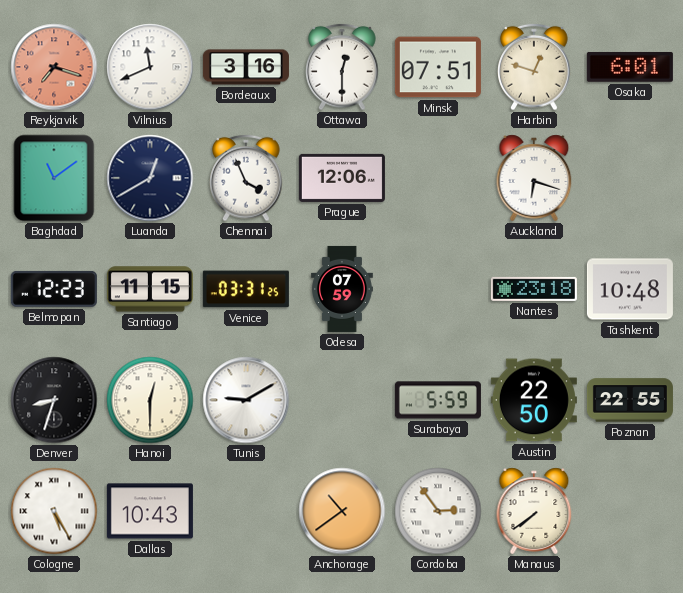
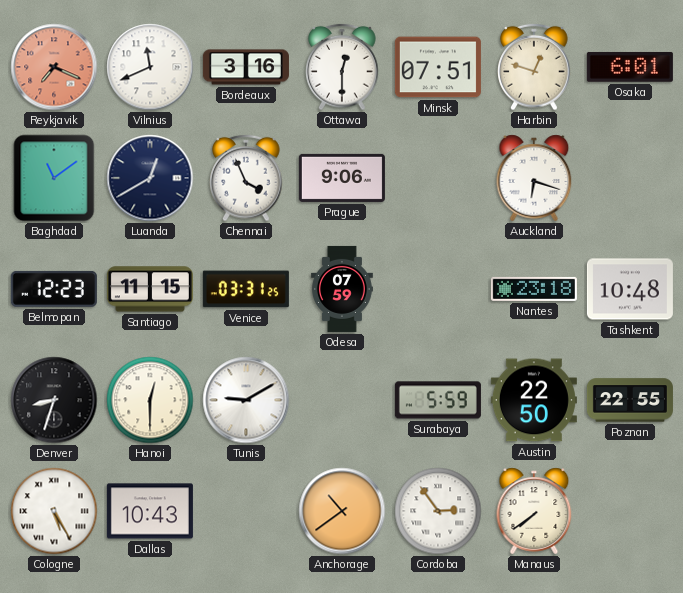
Reykjavik: 7:18 -> 7:19 (54, 67)
Prague: 12:06 -> 9:06 (342, 178)
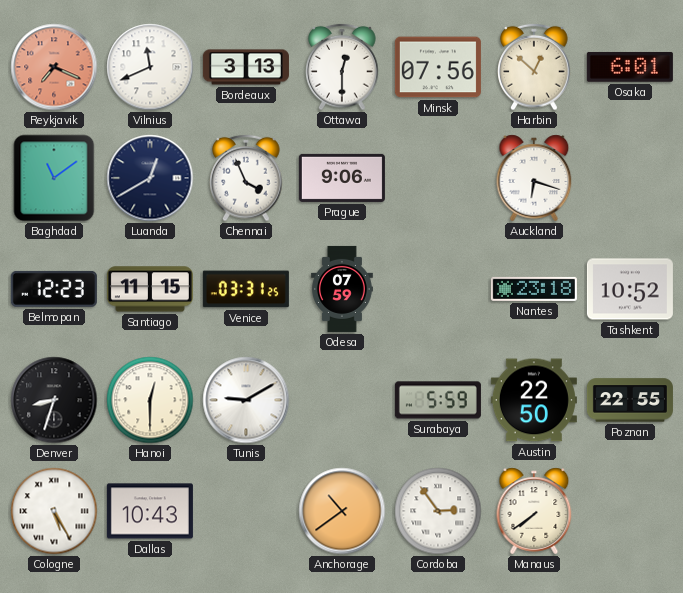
Bordeaux: 3:16 -> 3:13 (246, 67)
Minsk: 07:51 -> 07:56 (438, 67)
Harbin: 12:48 -> 12:52 (534, 67)
Tashkent: 10:48 -> 10:52 (630, 289)
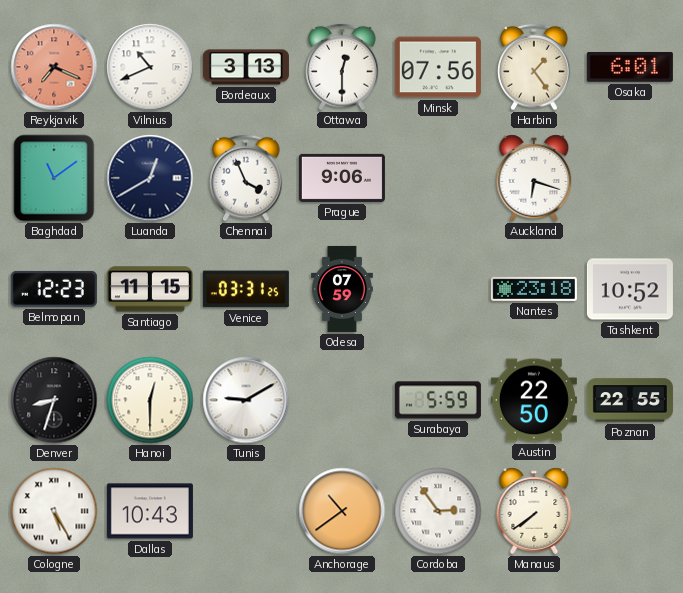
Vilnius: 11:41 -> 10:41 (150, 67)
Harbin: 12:52 -> 1:24 (534, 67)
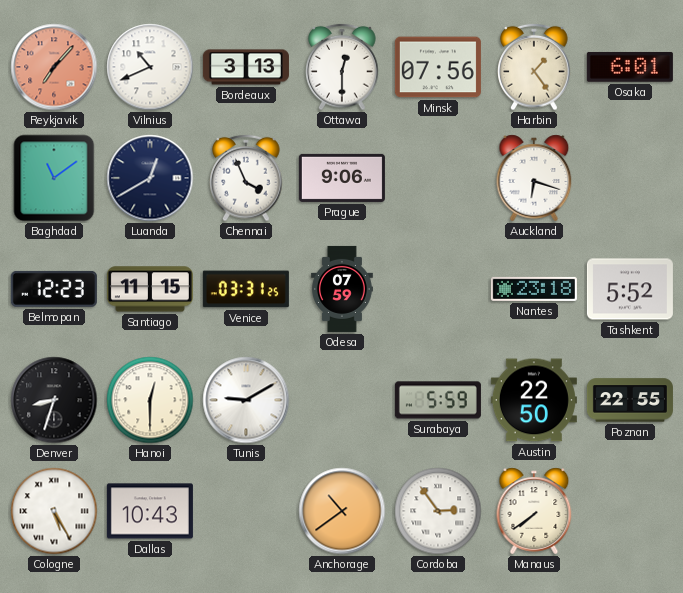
Reykjavik: 7:19 -> 7:07 (54, 67)
Tashkent: 10:52 -> 5:52 (630, 289)
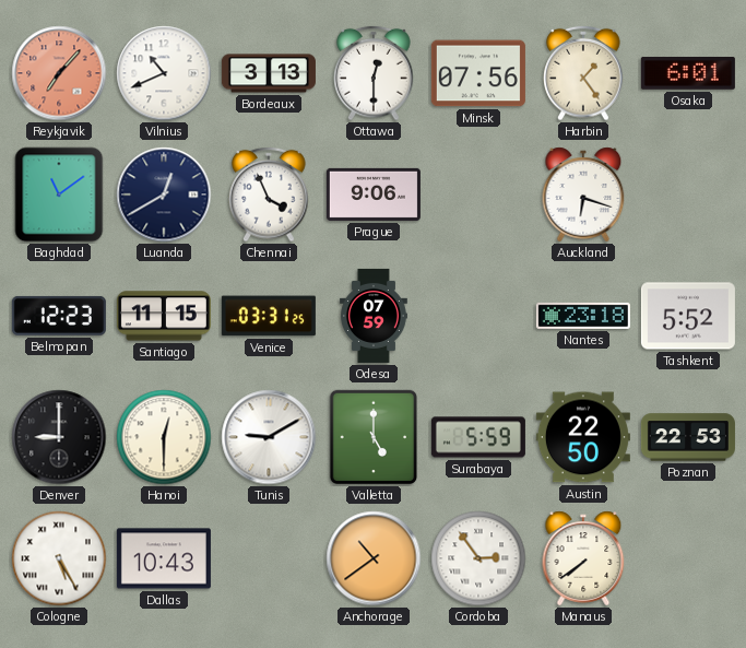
Denver: 8:33 -> 9:00 (59, 437)
Valletta: none -> 5:00 (374, 437)
Poznan: 22:55 -> 22:53 (688, 437)
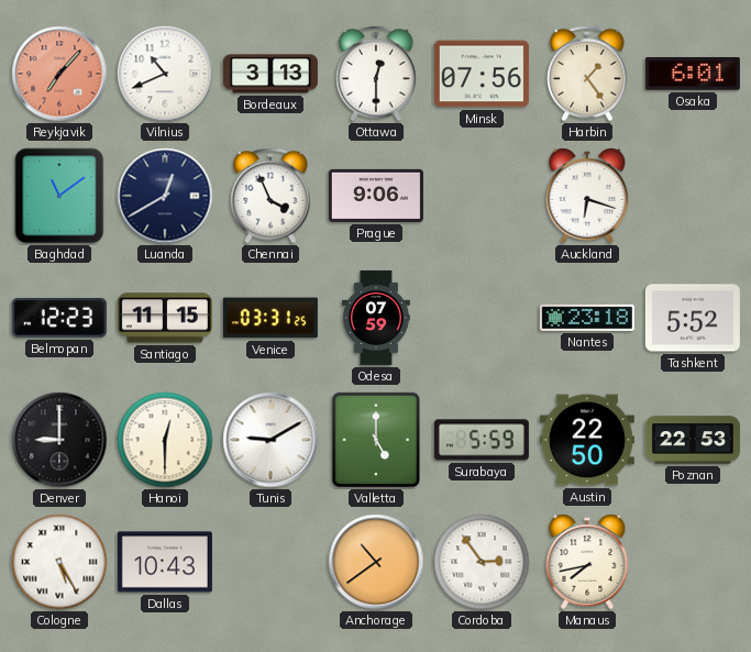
Manaus: 7:39 -> 7:43 (587, 562)
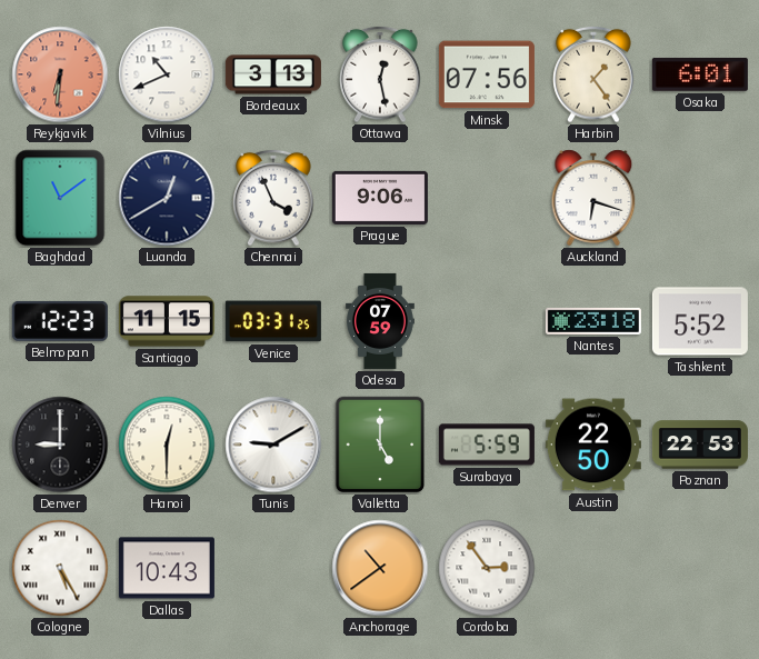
Reykjavik: 7:07 -> 6:31 (60, 74)
Ottawa: 12:30 -> 12:28 (380, 74)
Manaus: 7:43 -> none (587, 562)
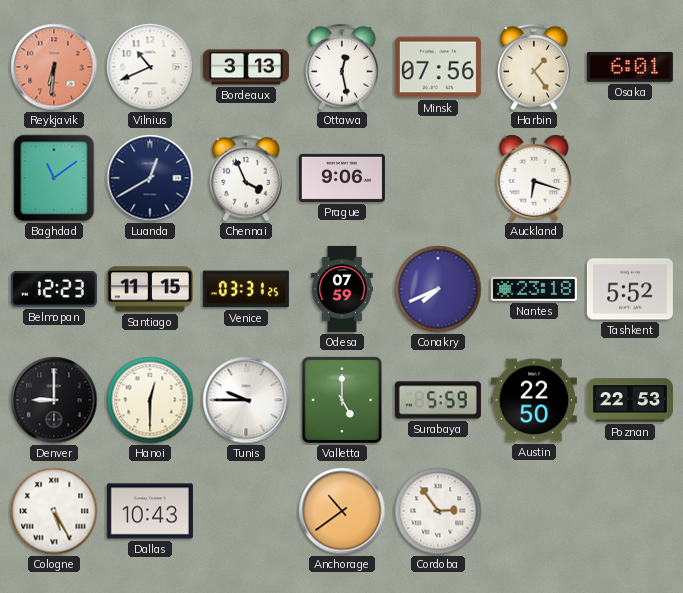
Conakry: none -> 7:41 (438, 289)
Tunis: 9:10 -> 9:45 (246, 400)
